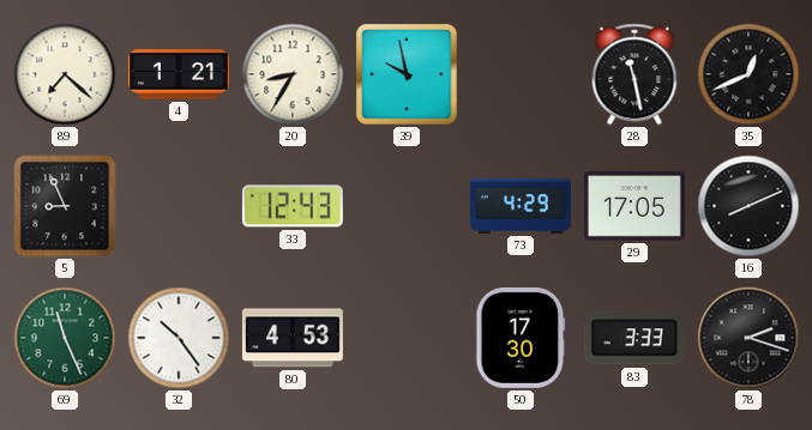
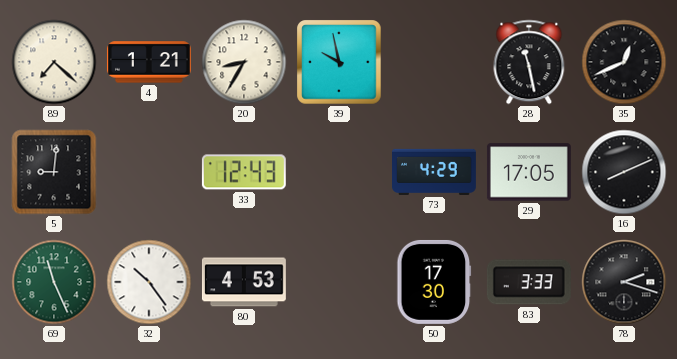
5: 8:56 -> 9:01 (54, 172)
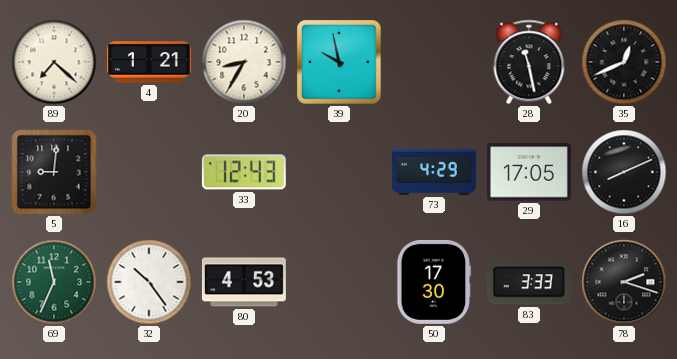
69: 11:26 -> 11:34 (54, 282)
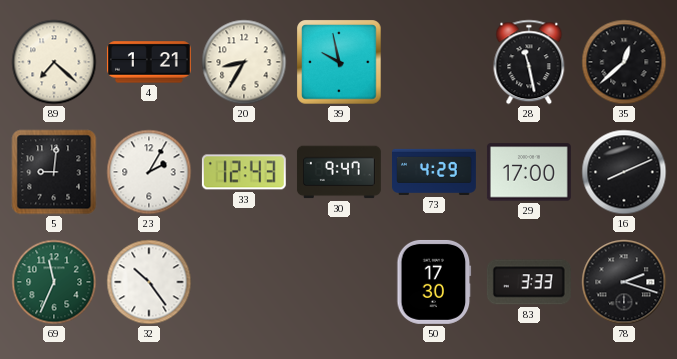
35: 12:41 -> 12:38 (624, 62)
23: none -> 2:05 (149, 172)
30: none -> 9:47 (339, 172)
29: 17:05 -> 17:00 (529, 172)
80: 4:53 -> none (244, 282)
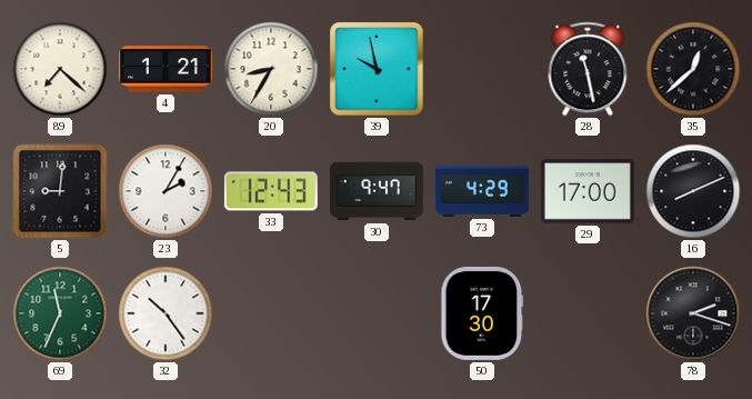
83: 3:33 -> none (529, 282)
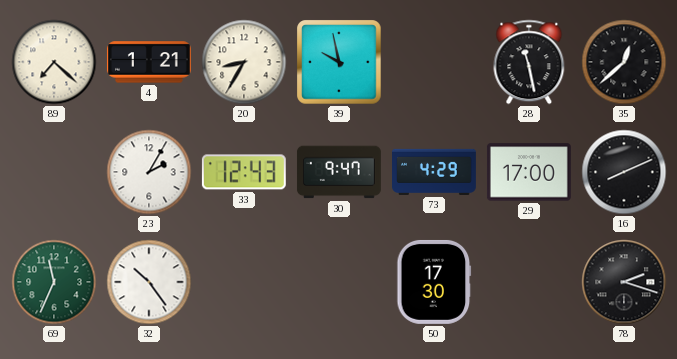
5: 9:01 -> none (60, 191)
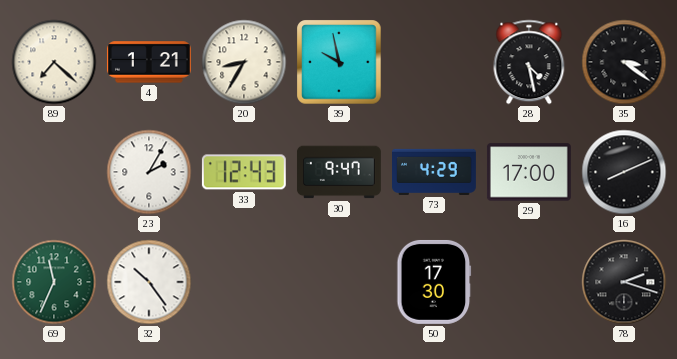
28: 11:28 -> 4:28 (529, 62)
35: 12:38 -> 3:21 (624, 62)
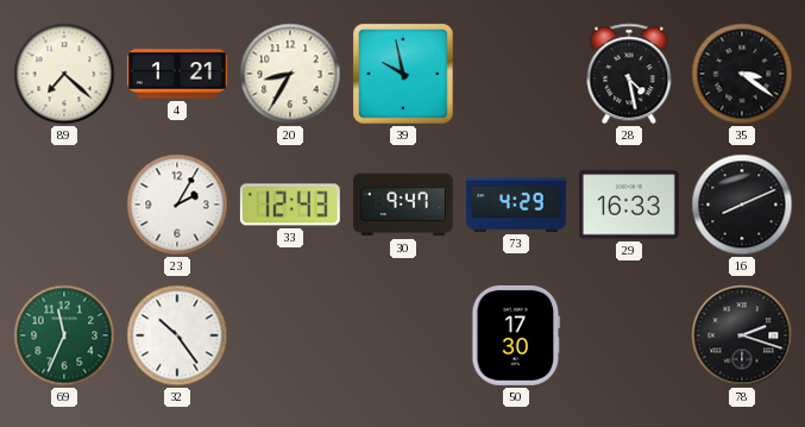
29: 17:00 -> 16:33 (629, 205)
